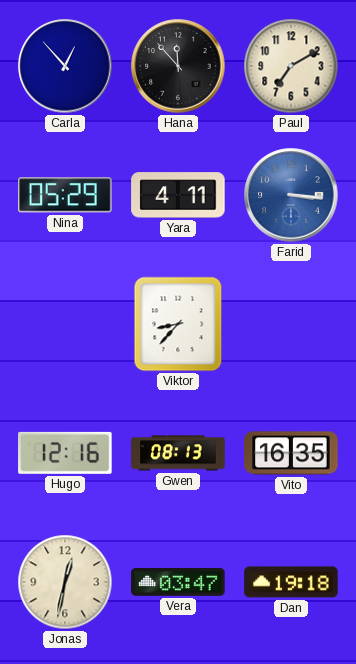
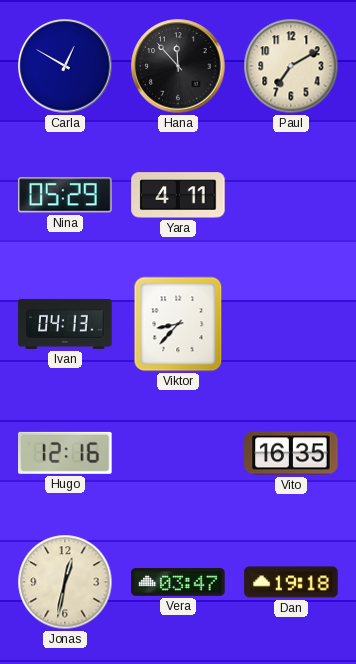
Carla: 12:53 -> 12:50 (65, 66)
Farid: 3:16 -> none (291, 195)
Ivan: none -> 04:13 (65, 324)
Gwen: 08:13 -> none (178, 453)
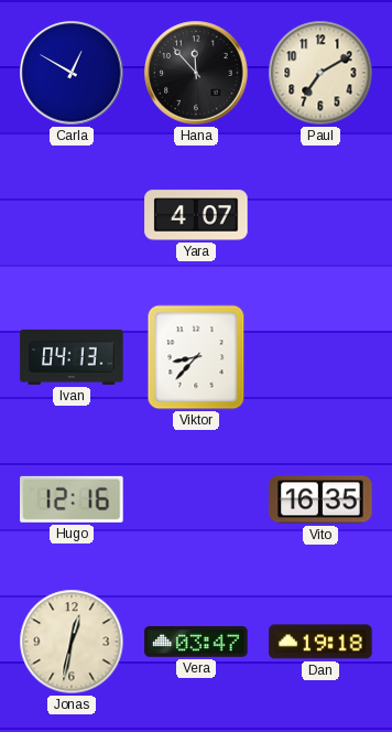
Nina: 05:29 -> none (65, 195)
Yara: 4:11 -> 4:07 (196, 215)
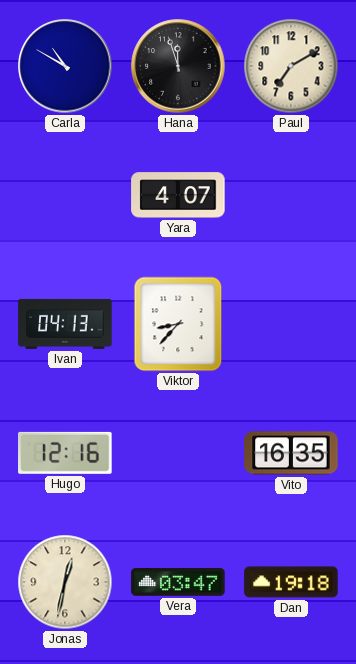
Carla: 12:50 -> 10:50 (65, 66)
Hana: 11:53 -> 11:57 (178, 66)
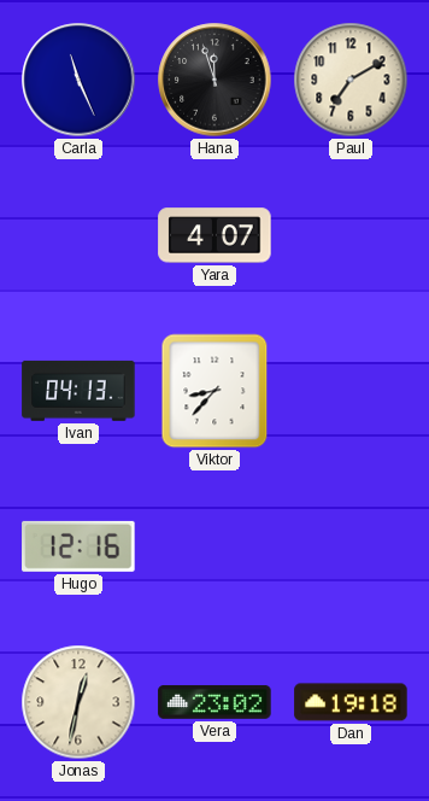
Carla: 10:50 -> 11:26 (78, 80)
Vito: 16:35 -> none (291, 453)
Vera: 03:47 -> 23:02 (214, 702)
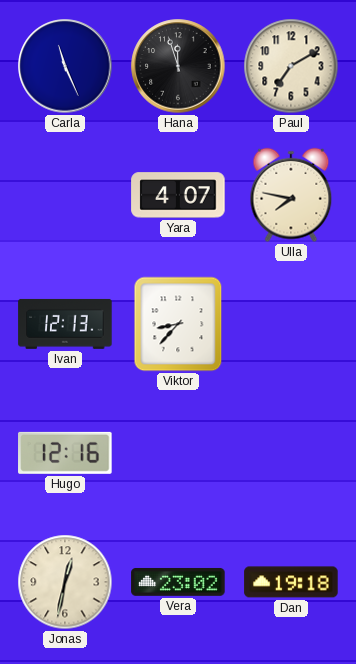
Ulla: none -> 7:47 (291, 195)
Ivan: 04:13 -> 12:13 (65, 324)
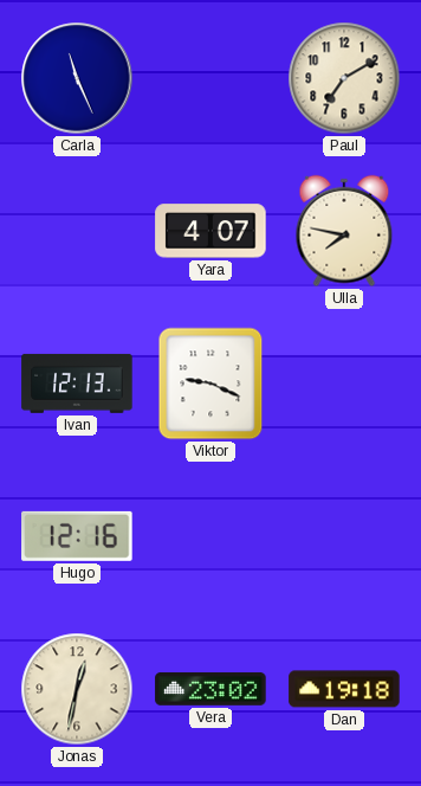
Hana: 11:57 -> none (178, 66)
Viktor: 8:37 -> 9:19 (210, 384)
